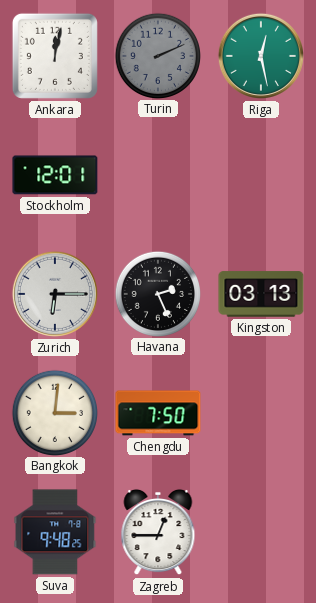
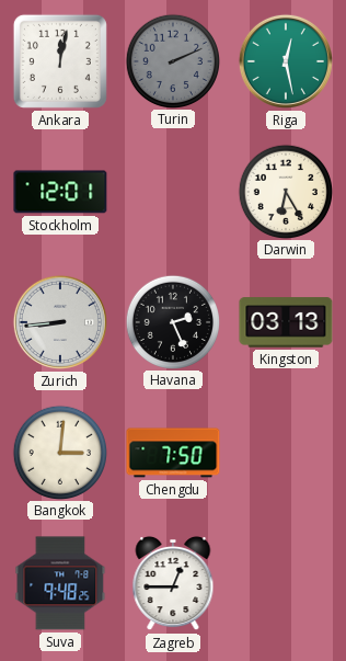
Darwin: none -> 6:25 (285, 191)
Zurich: 6:15 -> 8:44 (60, 322)
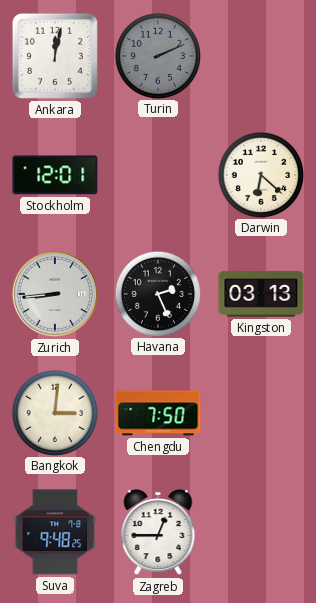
Riga: 12:28 -> none (286, 61)
Darwin: 6:25 -> 6:22 (260, 174)
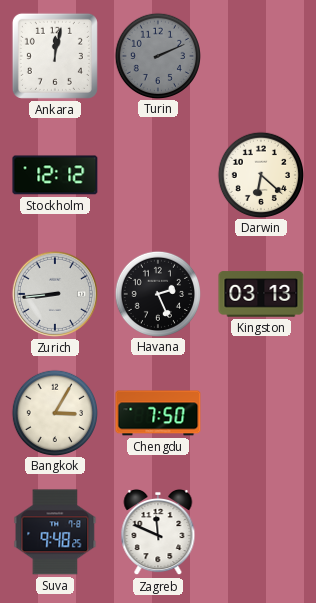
Stockholm: 12:01 -> 12:12 (55, 175)
Bangkok: 3:01 -> 3:05 (54, 412)
Zagreb: 12:45 -> 11:49 (158, 532)
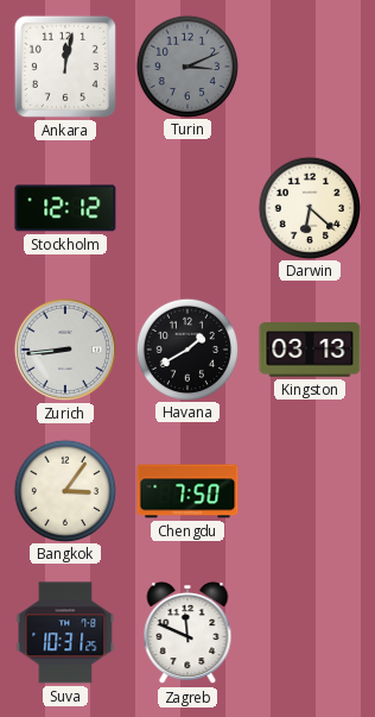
Turin: 2:11 -> 3:11 (186, 65)
Havana: 2:26 -> 1:40 (186, 348)
Bangkok: 3:05 -> 3:06 (64, 490)
Suva: 9:48 -> 10:31 (65, 633)
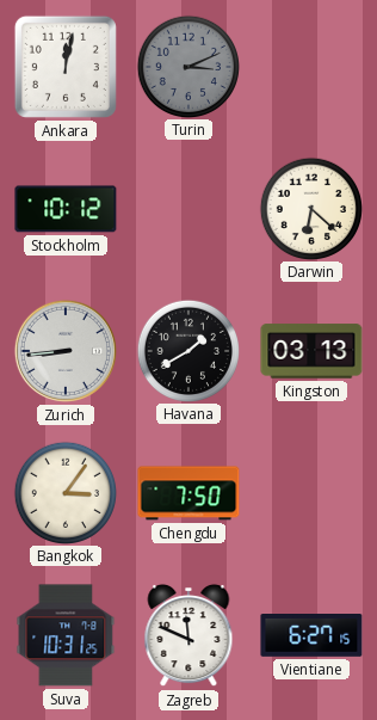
Stockholm: 12:12 -> 10:12 (66, 209)
Vientiane: none -> 6:27 (311, 636)
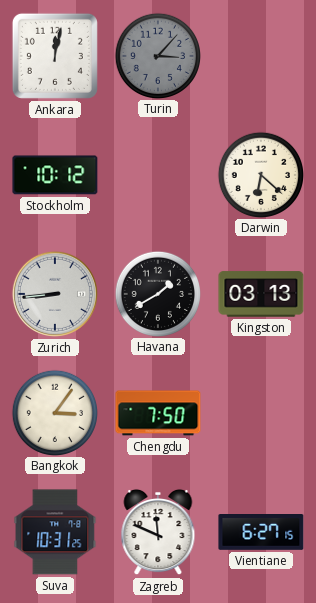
Turin: 3:11 -> 3:07 (157, 55)
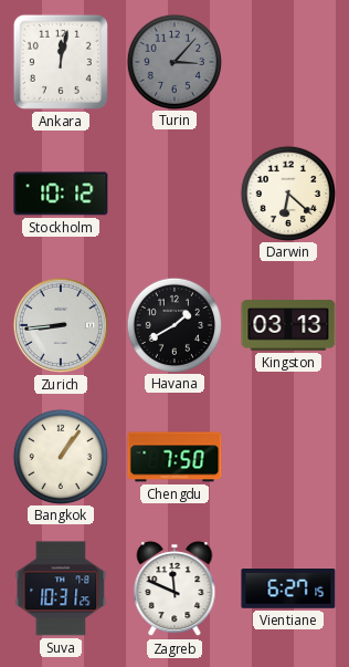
Bangkok: 3:06 -> 1:06 (60, 456)
